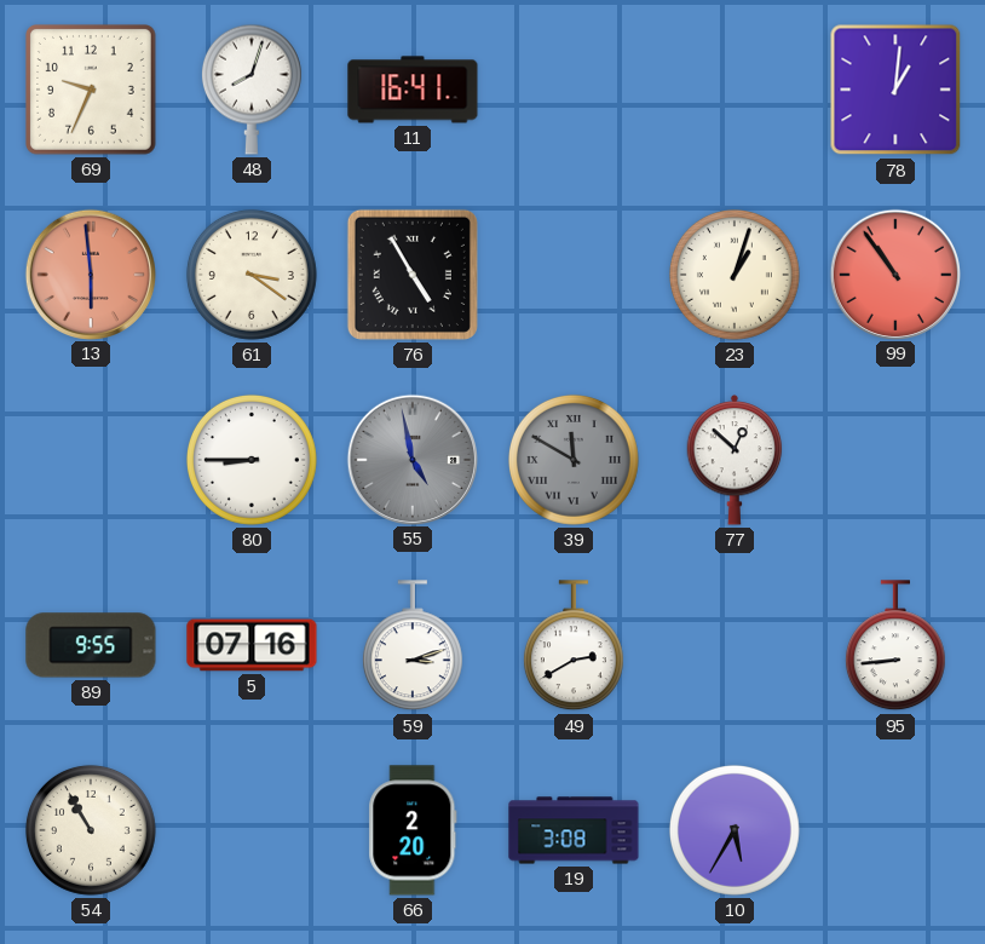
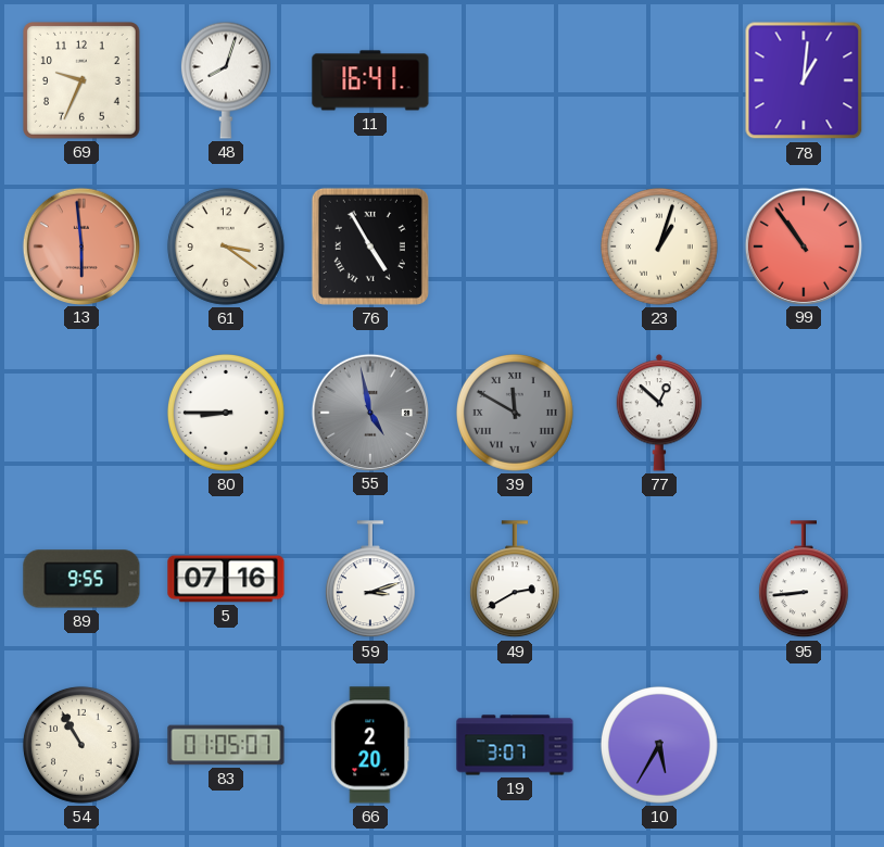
83: none -> 01:05 (226, 745)
19: 3:08 -> 3:07 (515, 745)
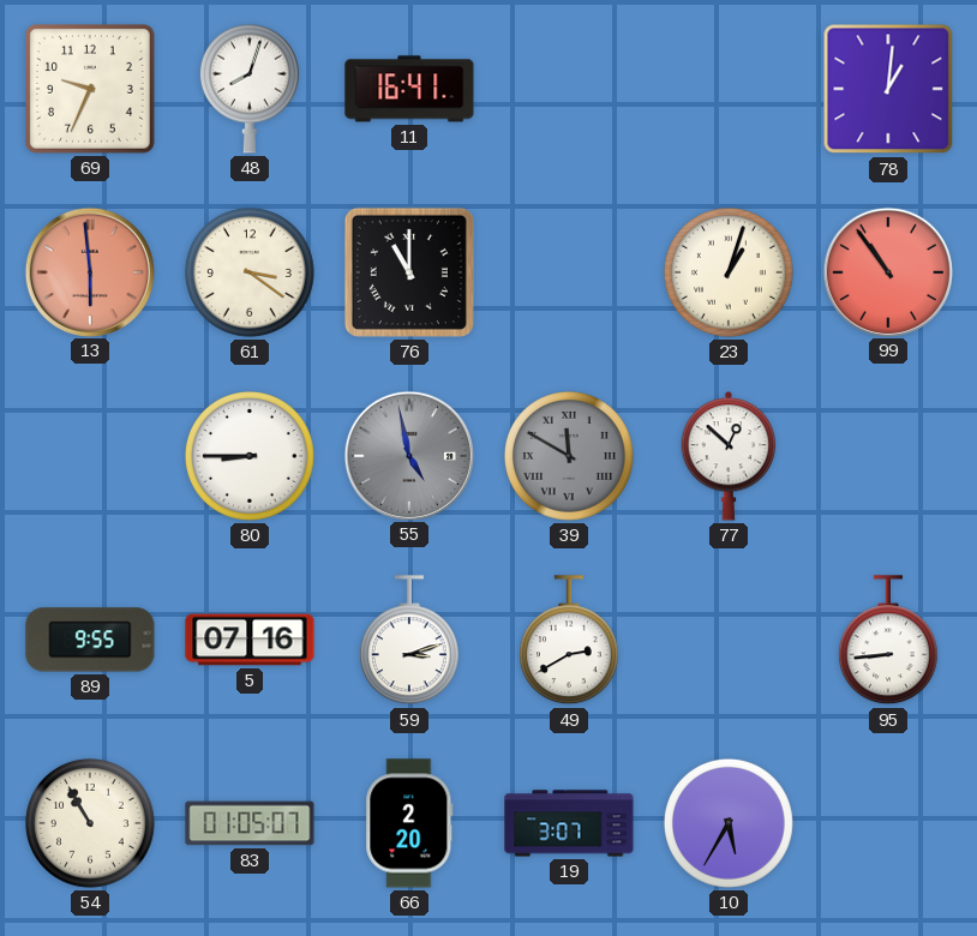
76: 4:55 -> 11:00 (409, 272)
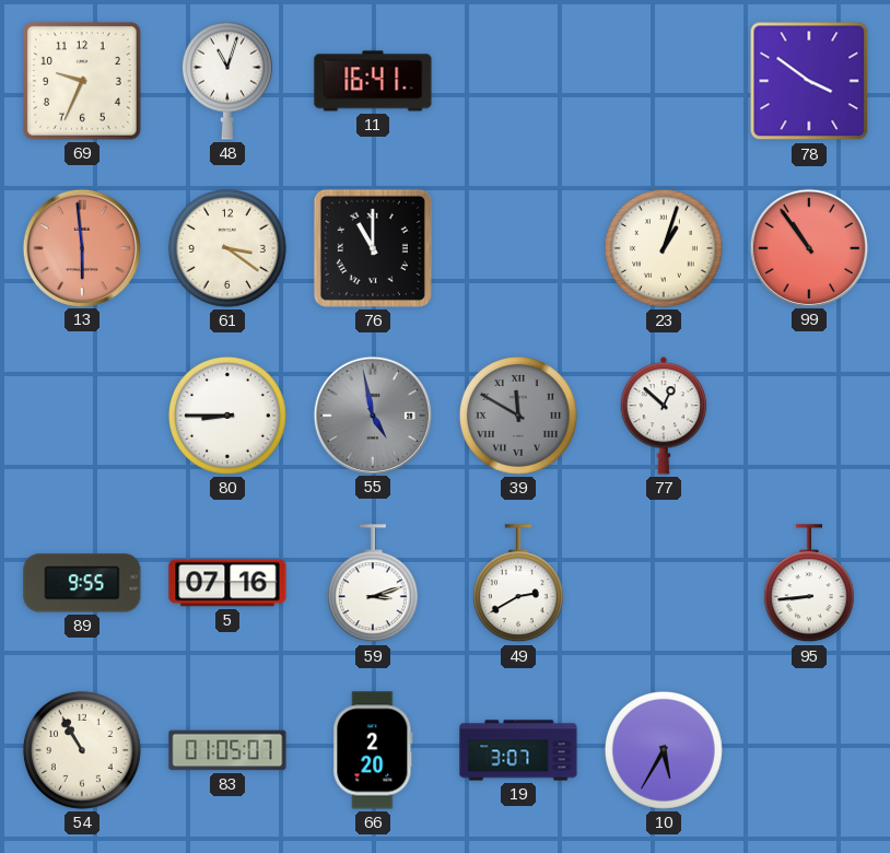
48: 8:03 -> 11:03 (227, 81)
78: 1:01 -> 3:51 (809, 81)
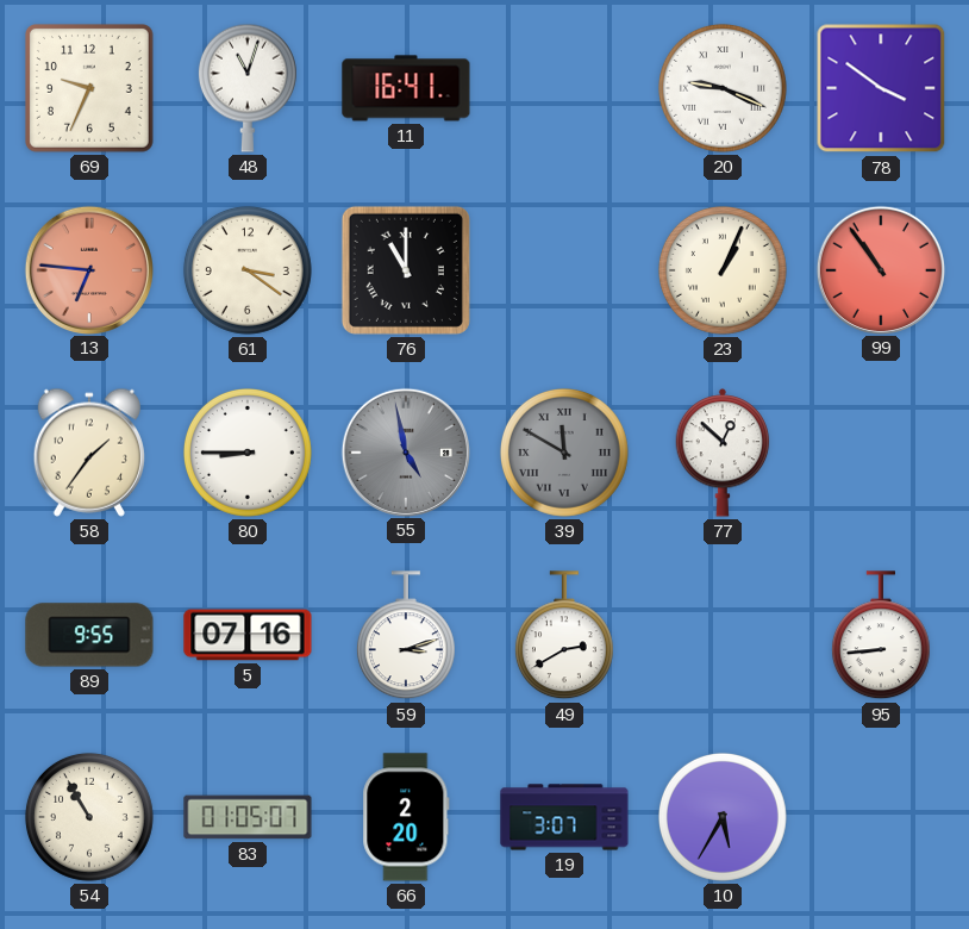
20: none -> 9:19 (723, 88)
13: 5:59 -> 6:46 (88, 269)
23: 1:03 -> 1:04 (723, 270)
58: none -> 1:36 (89, 453)
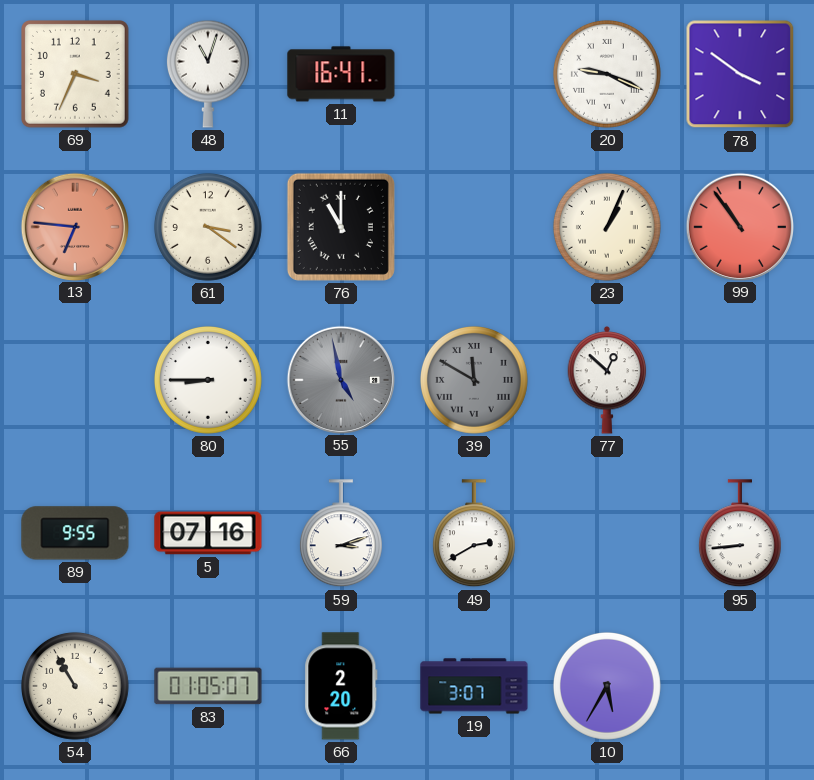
69: 9:34 -> 3:34 (76, 75)
58: 1:36 -> none (89, 453)
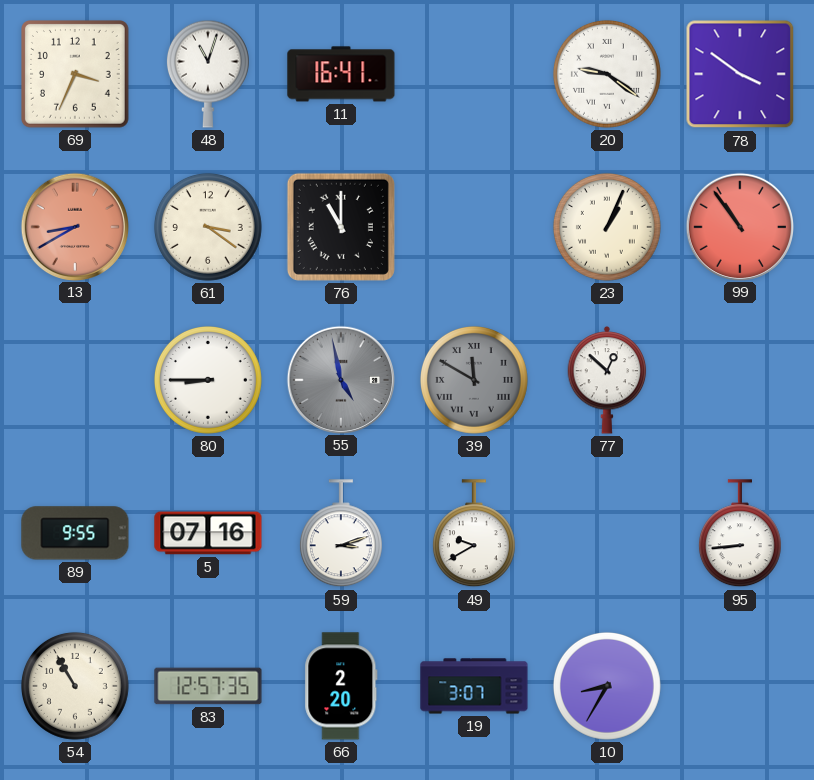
20: 9:19 -> 9:21 (607, 74)
13: 6:46 -> 8:40 (74, 226)
49: 2:40 -> 9:40 (474, 534)
83: 01:05 -> 12:57 (208, 686)
10: 5:35 -> 8:35 (607, 686)
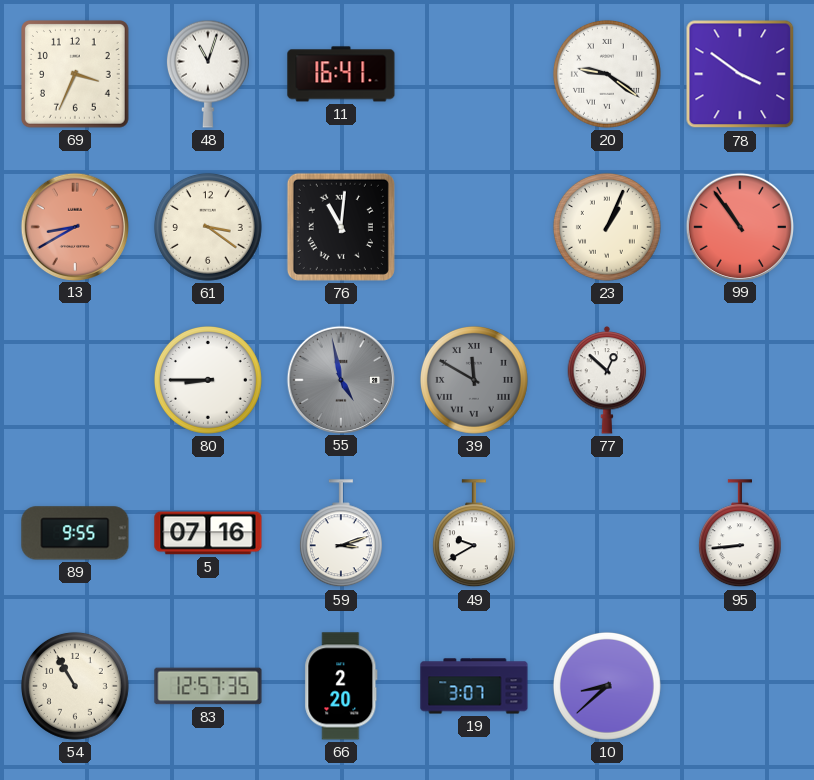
76: 11:00 -> 11:01 (341, 227)
10: 8:35 -> 8:38 (607, 686)
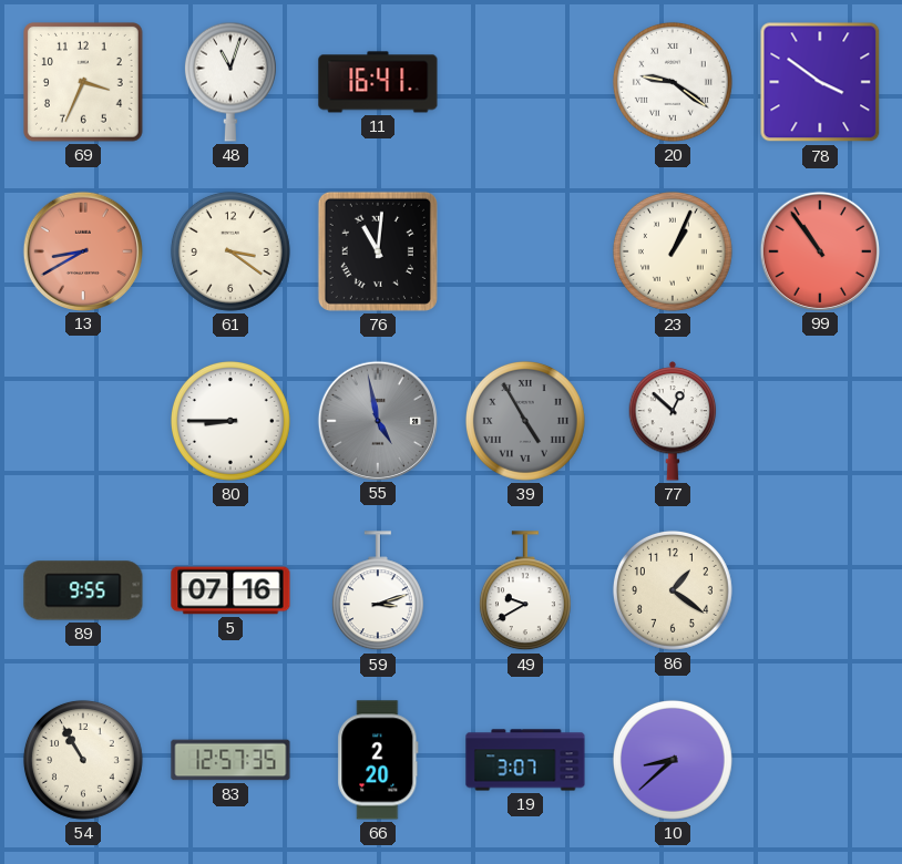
39: 11:50 -> 4:55 (525, 421)
86: none -> 1:21 (673, 590)
95: 8:44 -> none (740, 534)
